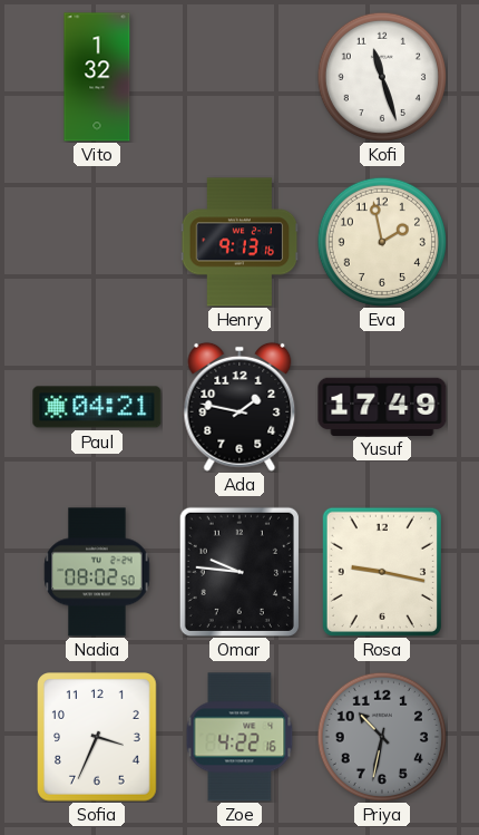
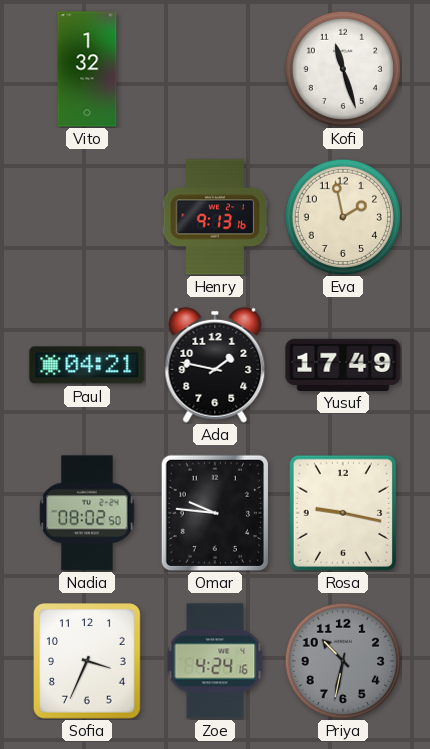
Zoe: 4:22 -> 4:24 (215, 661)
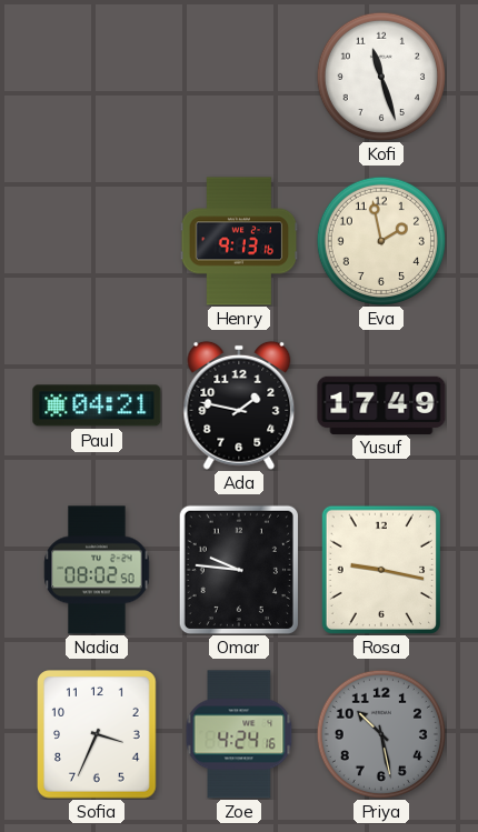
Vito: 1:32 -> none (87, 69)
Priya: 10:32 -> 10:28 (381, 734)
